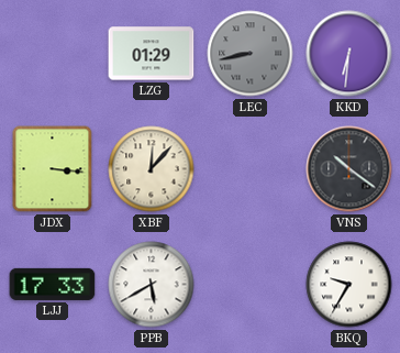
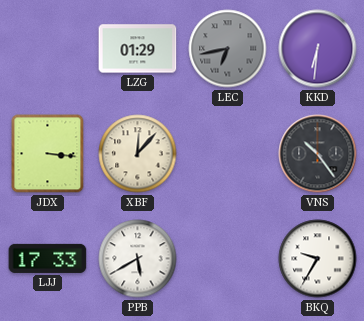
LEC: 8:43 -> 6:43 (228, 49)
VNS: 10:21 -> 10:24 (318, 154)
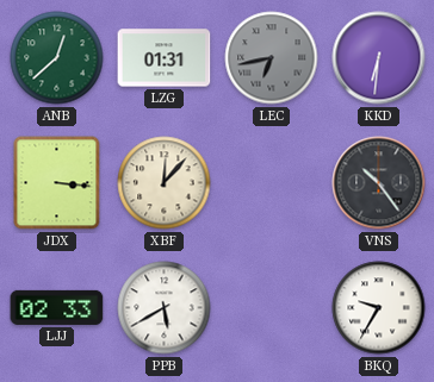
ANB: none -> 12:38 (57, 58)
LZG: 01:29 -> 01:31 (165, 58)
LJJ: 17:33 -> 02:33 (57, 307)
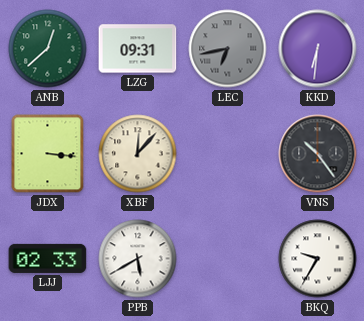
LZG: 01:31 -> 09:31 (138, 49)
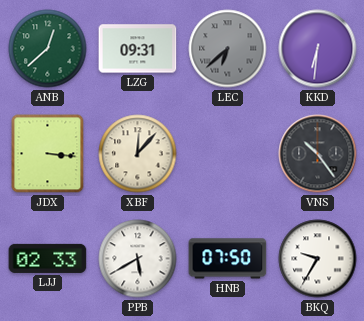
LEC: 6:43 -> 6:38 (228, 49)
HNB: none -> 07:50 (228, 259)
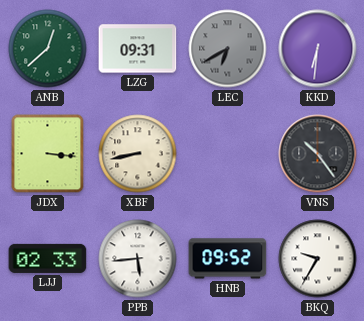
LEC: 6:38 -> 6:40 (228, 49)
XBF: 12:07 -> 8:43 (138, 154)
PPB: 5:40 -> 5:44 (138, 259)
HNB: 07:50 -> 09:52 (228, 259)
